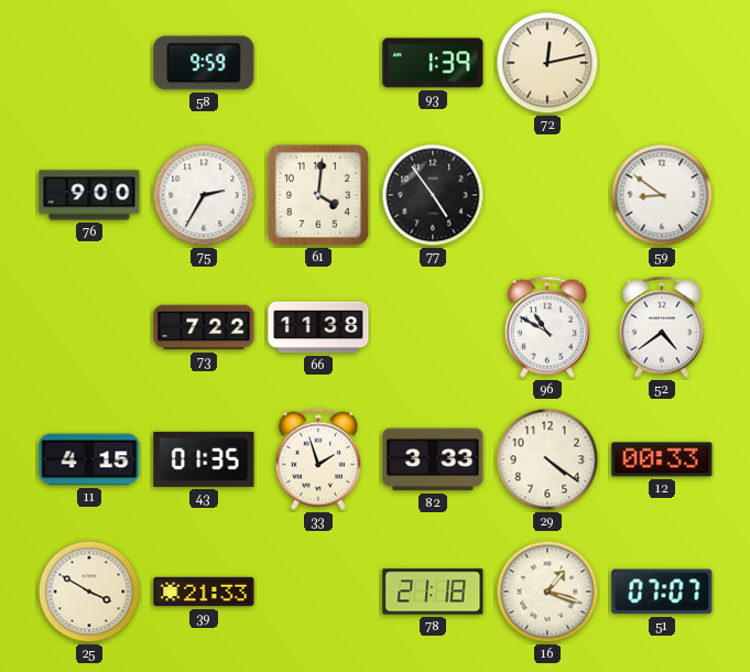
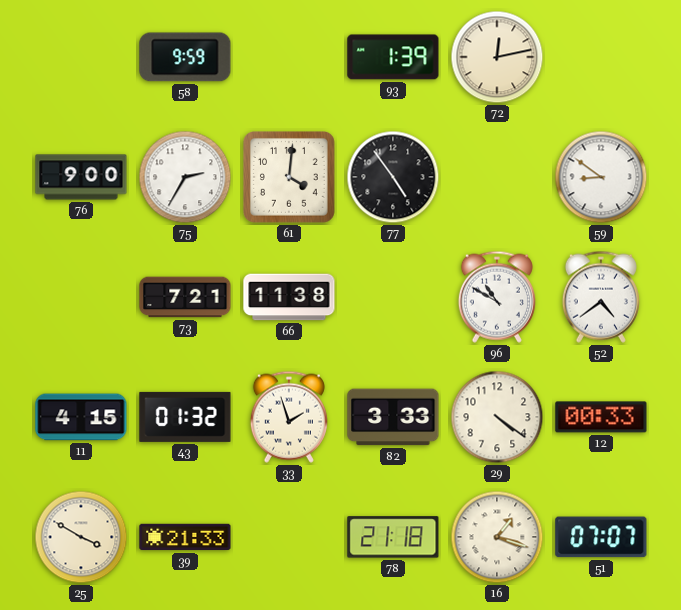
73: 7:22 -> 7:21 (185, 297)
43: 01:35 -> 01:32 (185, 417)
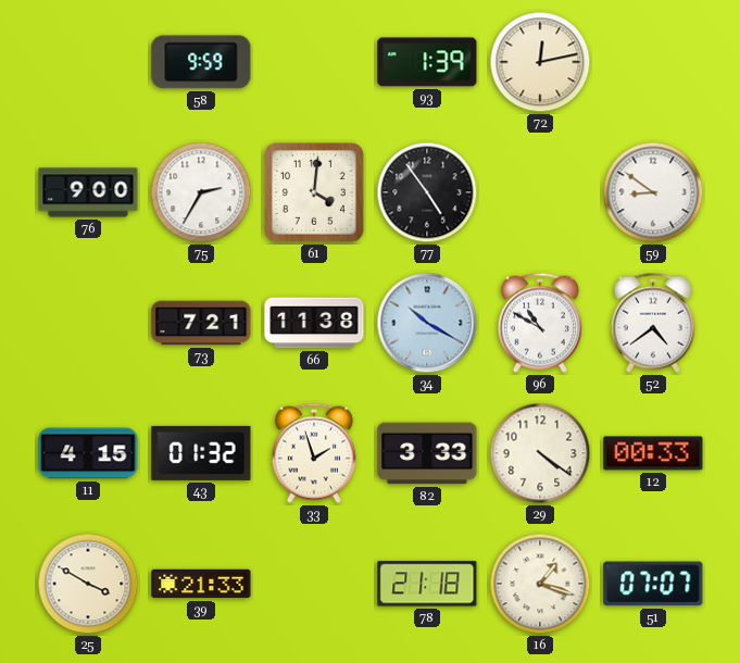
34: none -> 10:20 (427, 323)
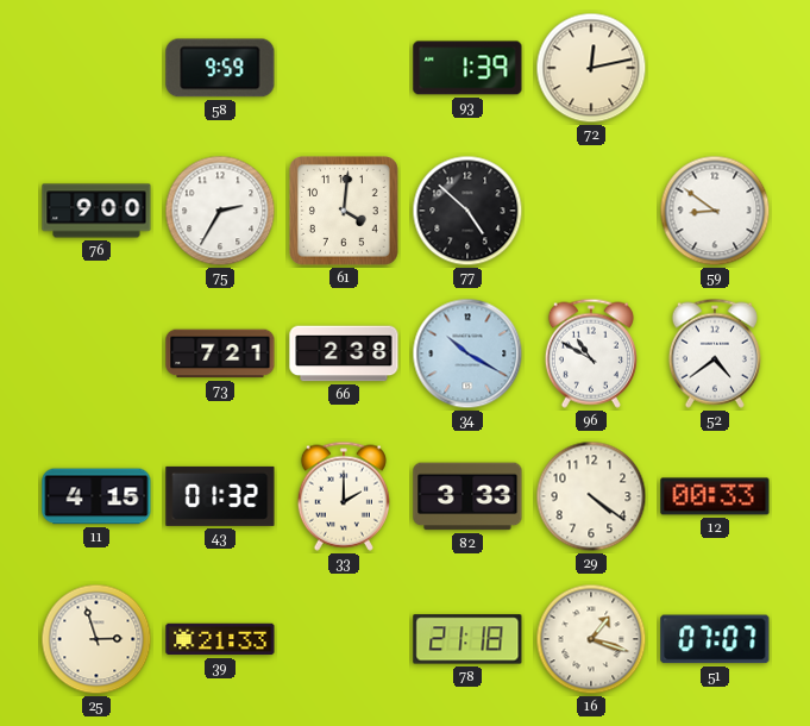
77: 4:54 -> 4:52 (467, 211)
66: 11:38 -> 2:38 (344, 353)
33: 1:57 -> 2:00 (344, 496)
25: 3:50 -> 2:57 (96, 639)
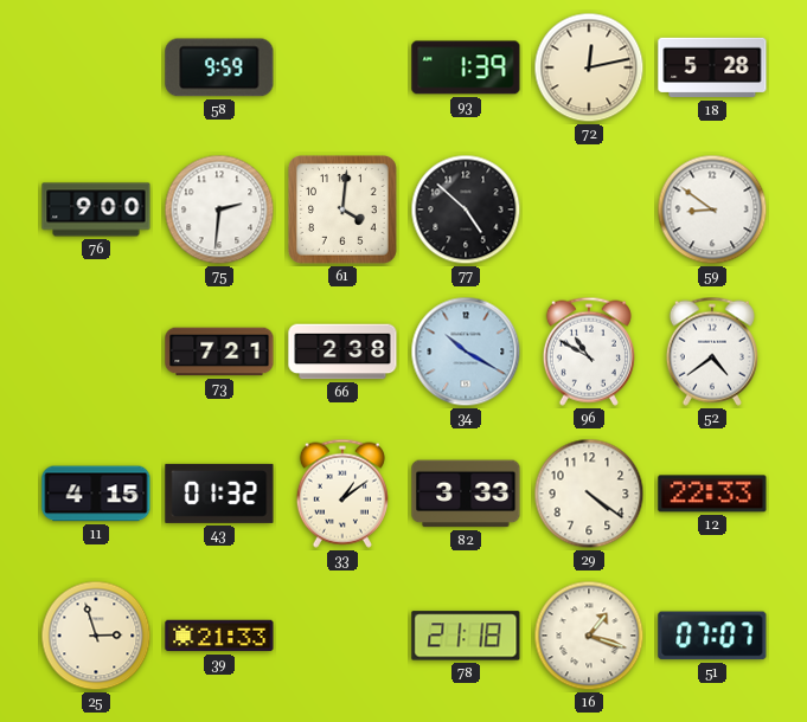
18: none -> 5:28 (712, 67)
75: 2:35 -> 2:31 (219, 209)
33: 2:00 -> 1:09 (342, 494)
12: 00:33 -> 22:33 (712, 494)
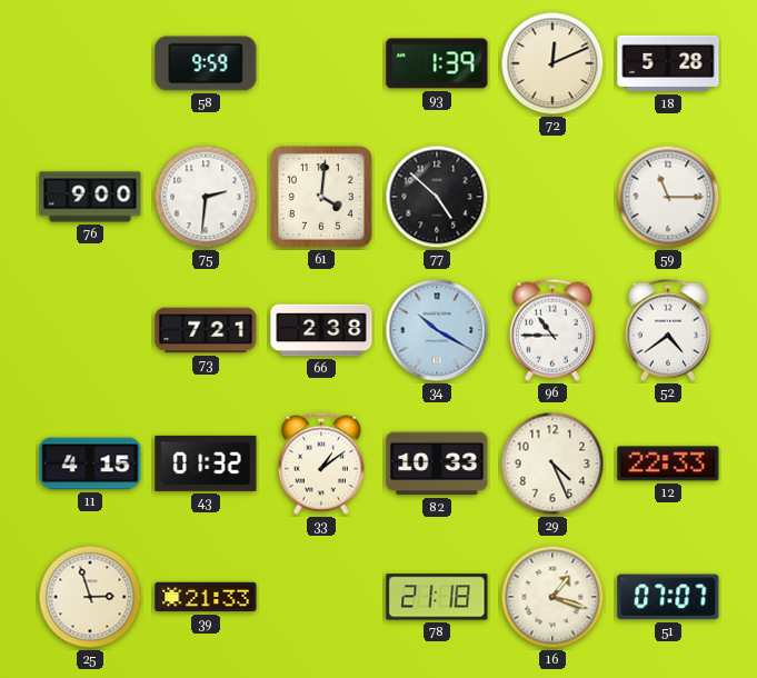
72: 12:13 -> 12:11 (552, 63)
59: 8:51 -> 11:15 (668, 197)
96: 10:50 -> 10:45 (552, 330)
82: 3:33 -> 10:33 (437, 463)
29: 4:21 -> 4:26 (552, 463)
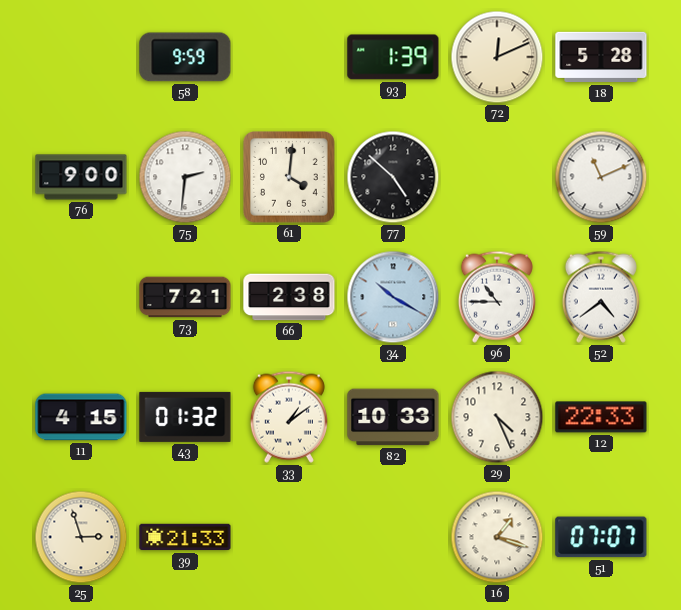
59: 11:15 -> 11:11 (601, 177)
78: 21:18 -> none (437, 597)
